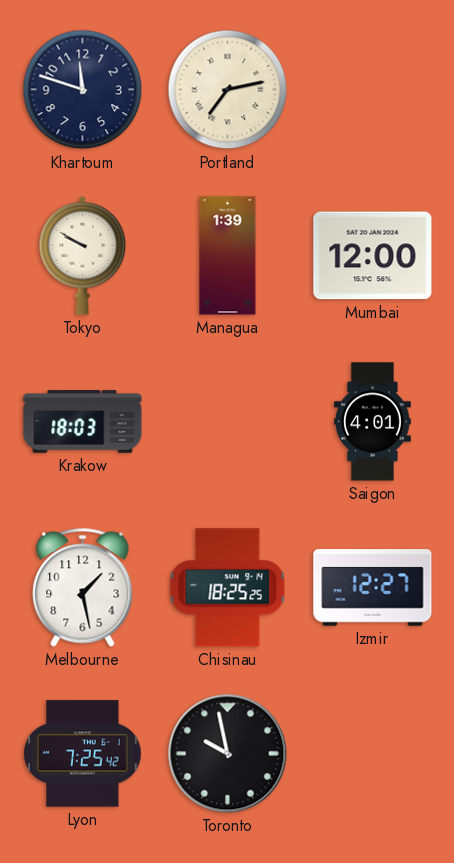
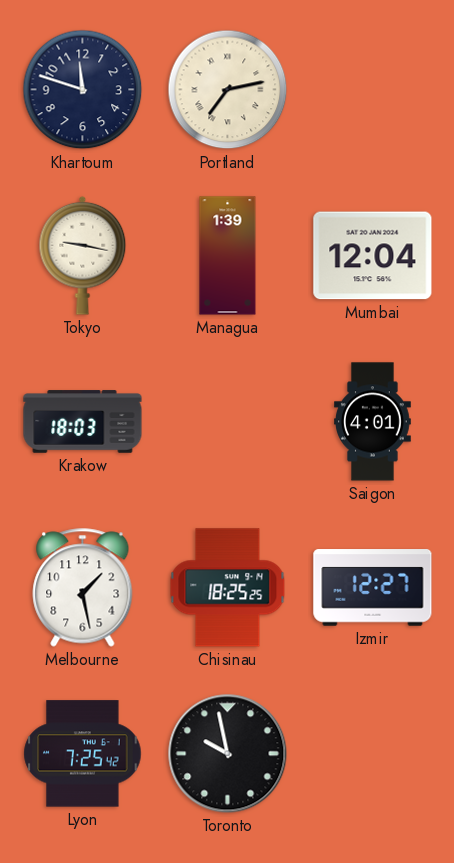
Tokyo: 9:50 -> 9:17 (83, 255)
Mumbai: 12:00 -> 12:04 (373, 256)
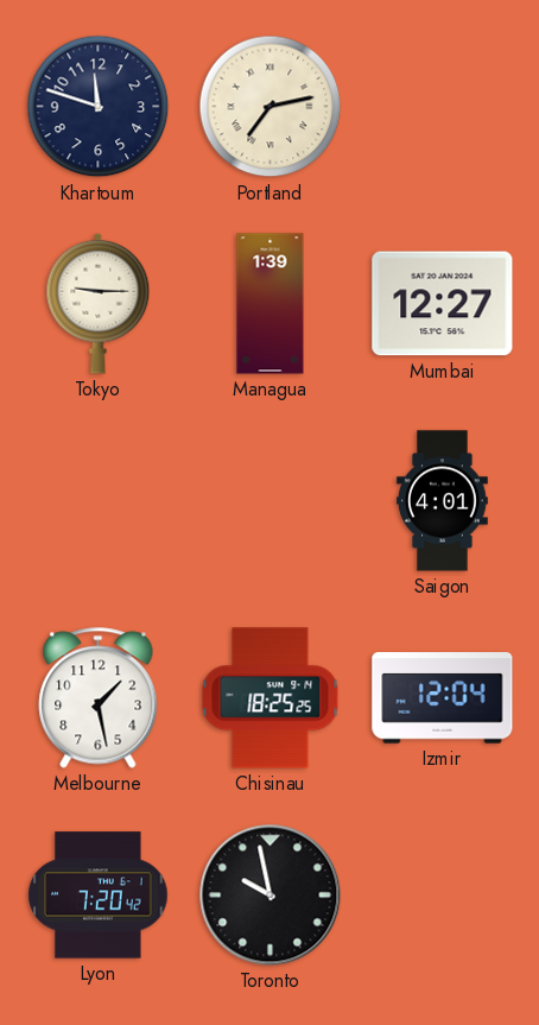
Tokyo: 9:17 -> 9:15 (99, 303)
Mumbai: 12:04 -> 12:27 (443, 304)
Krakow: 18:03 -> none (83, 422)
Izmir: 12:27 -> 12:04 (443, 698)
Lyon: 7:25 -> 7:20 (99, 896)
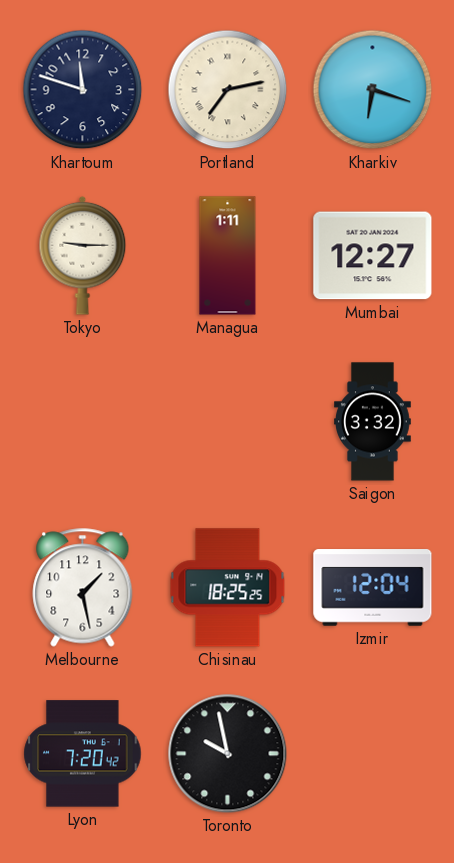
Kharkiv: none -> 6:18 (373, 90)
Managua: 1:39 -> 1:11 (228, 256)
Saigon: 4:01 -> 3:32 (373, 422)
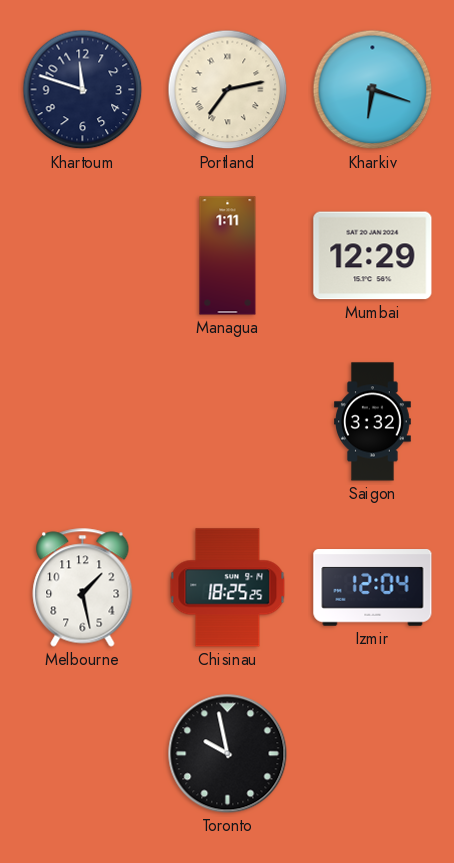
Tokyo: 9:15 -> none (83, 255)
Mumbai: 12:27 -> 12:29 (373, 256)
Lyon: 7:20 -> none (83, 754)
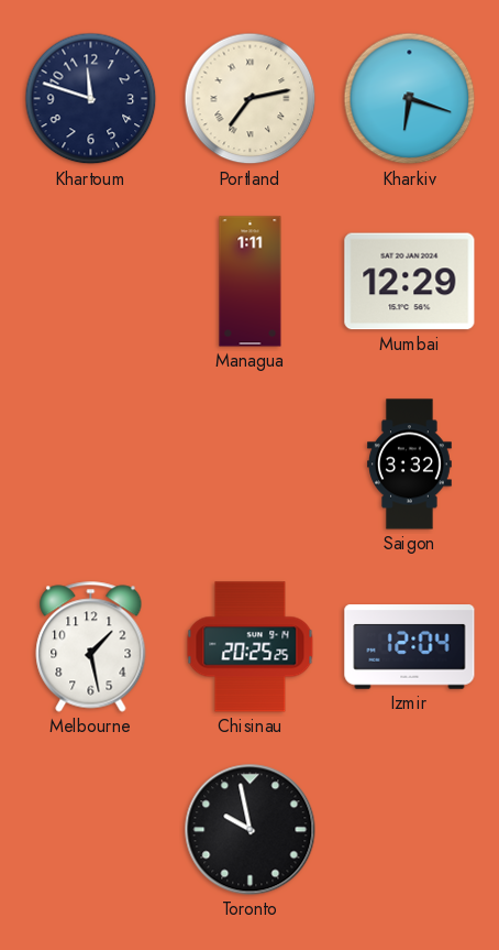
Chisinau: 18:25 -> 20:25 (251, 647)
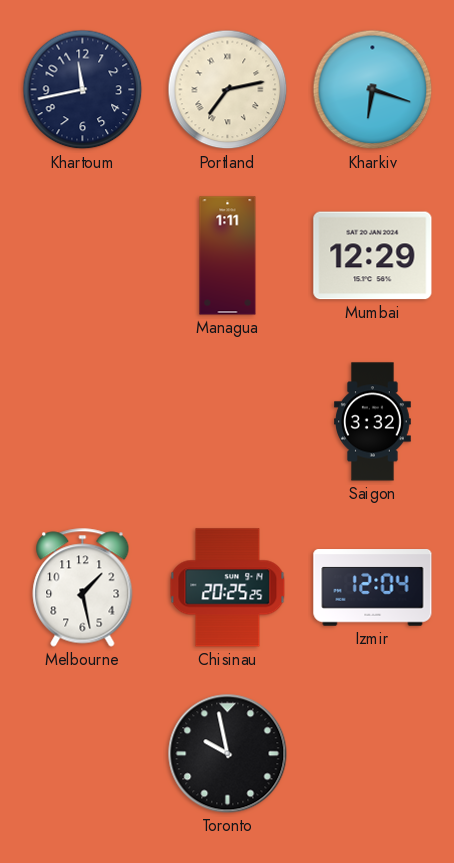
Khartoum: 11:48 -> 11:43 (83, 90)
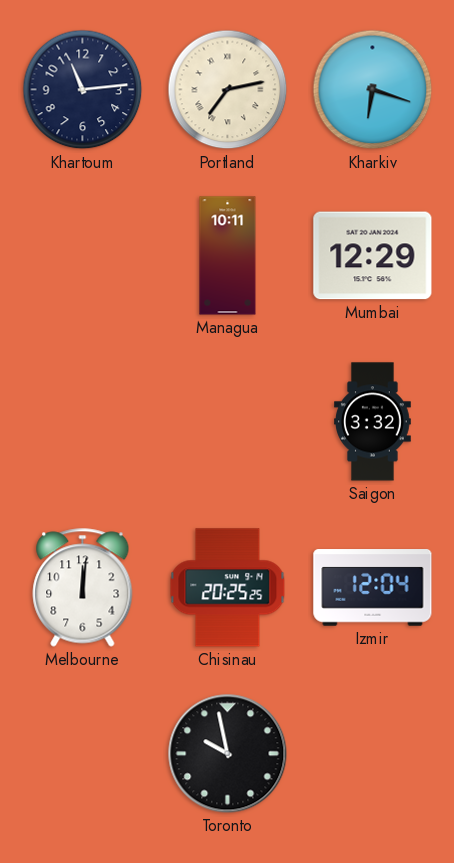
Khartoum: 11:43 -> 11:14 (83, 90)
Managua: 1:11 -> 10:11 (228, 256)
Melbourne: 1:28 -> 12:01 (83, 588)
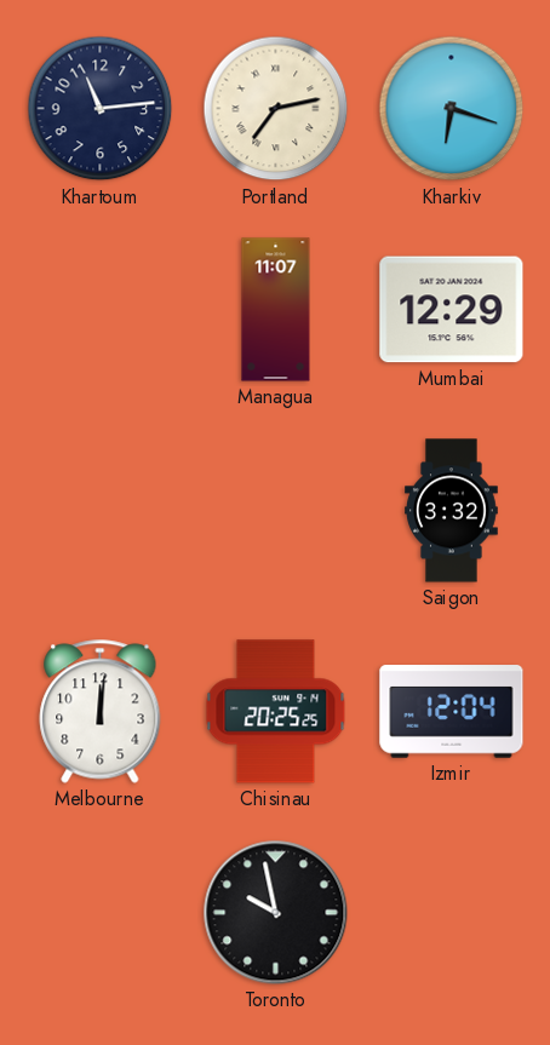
Managua: 10:11 -> 11:07 (276, 310)
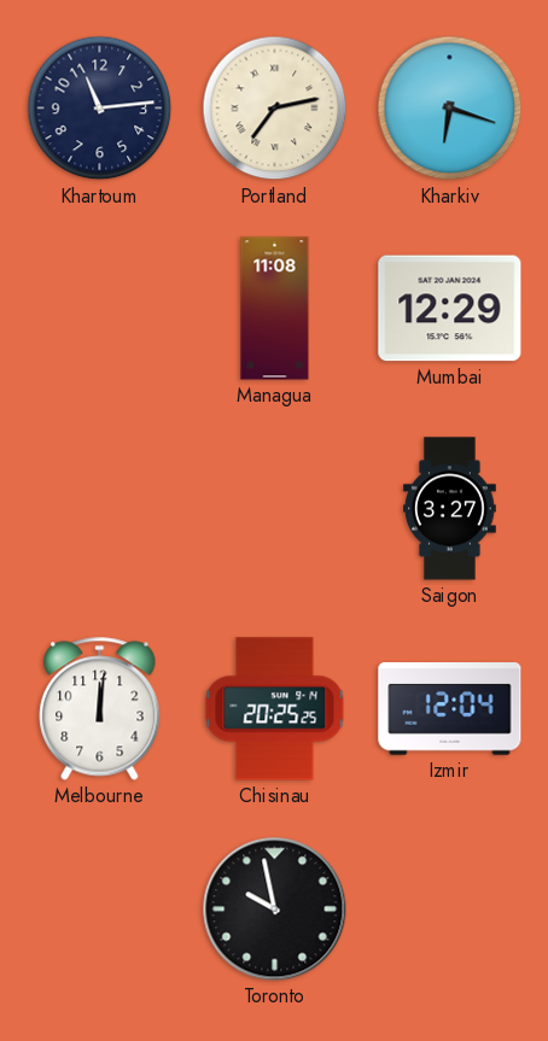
Managua: 11:07 -> 11:08 (275, 309)
Saigon: 3:32 -> 3:27 (450, 509)
